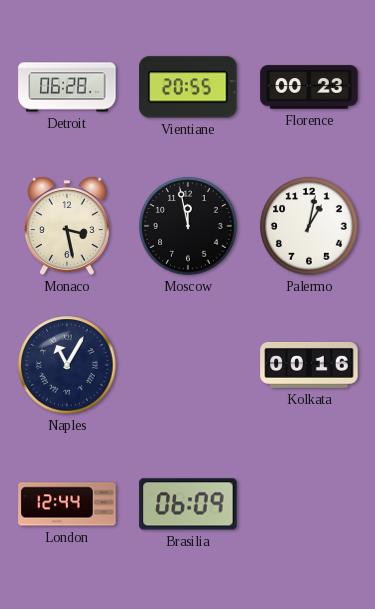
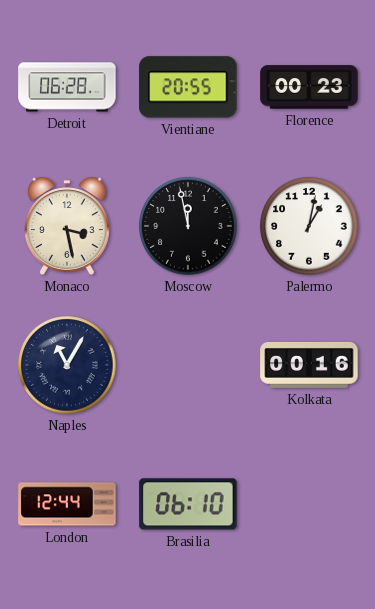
Brasilia: 06:09 -> 06:10 (188, 504)
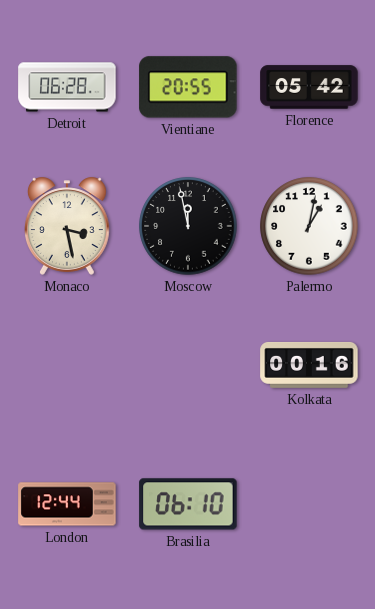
Florence: 00:23 -> 05:42 (309, 87)
Naples: 11:05 -> none (67, 365)
